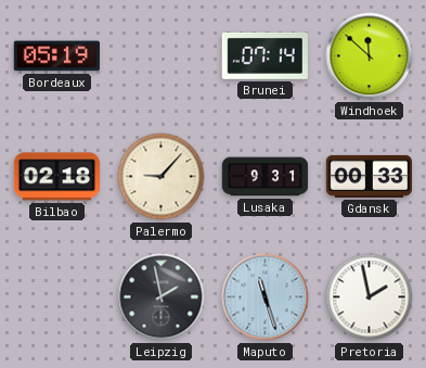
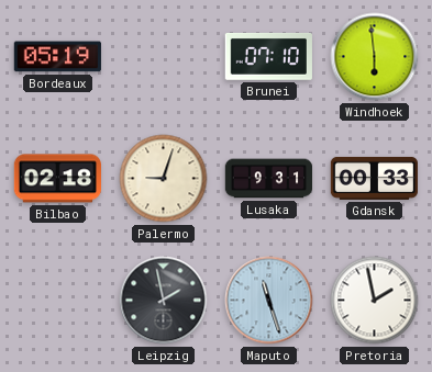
Brunei: 07:14 -> 07:10 (268, 56)
Windhoek: 11:52 -> 5:59 (375, 57)
Palermo: 9:07 -> 9:03 (164, 179)
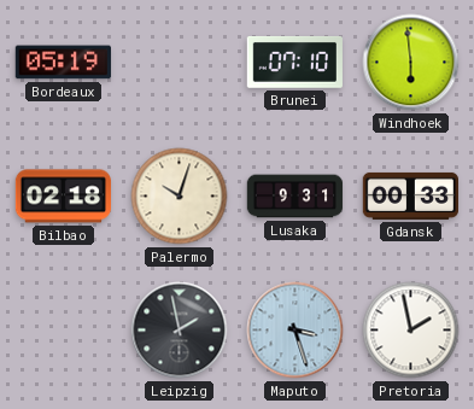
Palermo: 9:03 -> 10:03 (180, 197)
Maputo: 11:27 -> 3:27 (295, 331)
